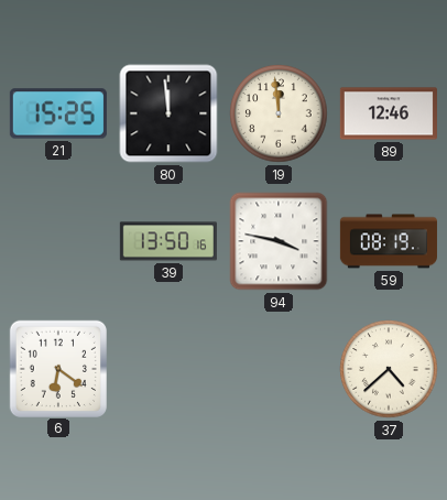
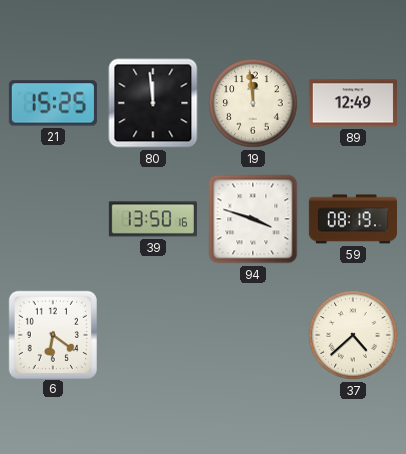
89: 12:46 -> 12:49 (353, 103)
94: 3:47 -> 3:48 (253, 219)
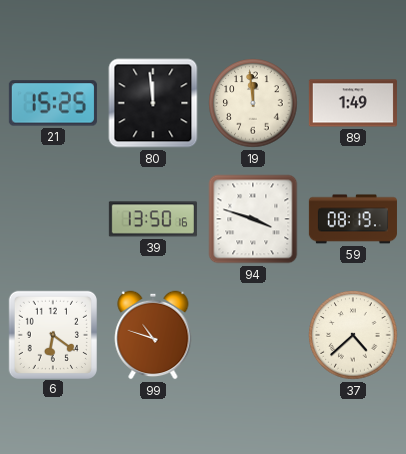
89: 12:49 -> 1:49 (353, 103)
99: none -> 10:48 (153, 335)
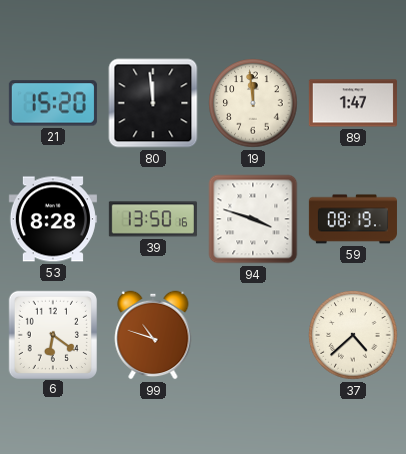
21: 15:25 -> 15:20 (53, 103)
89: 1:49 -> 1:47 (353, 103)
53: none -> 8:28 (53, 219)
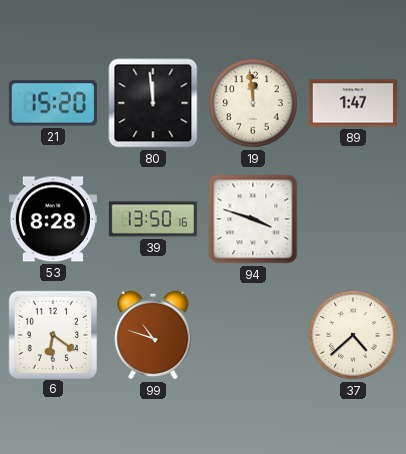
59: 08:19 -> none (353, 219)
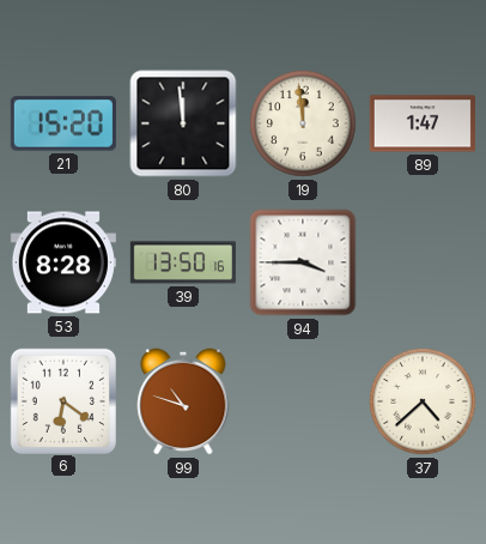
94: 3:48 -> 3:45 (303, 262)
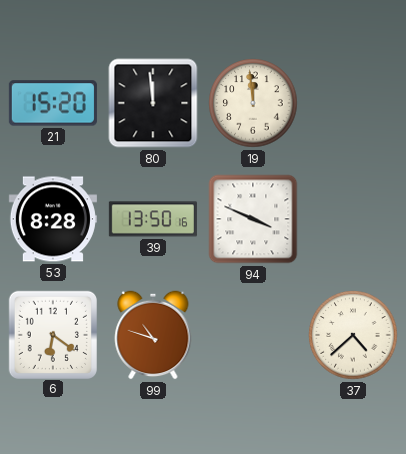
89: 1:47 -> none (423, 123)
94: 3:45 -> 3:49 (253, 219)
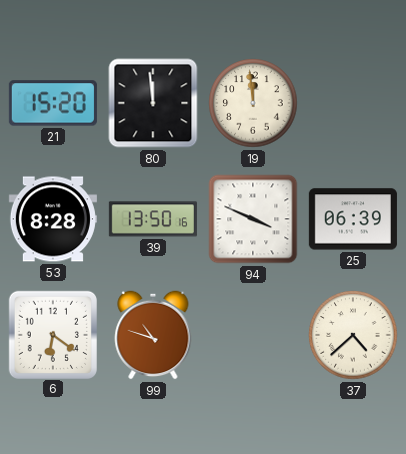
25: none -> 06:39 (353, 219)
